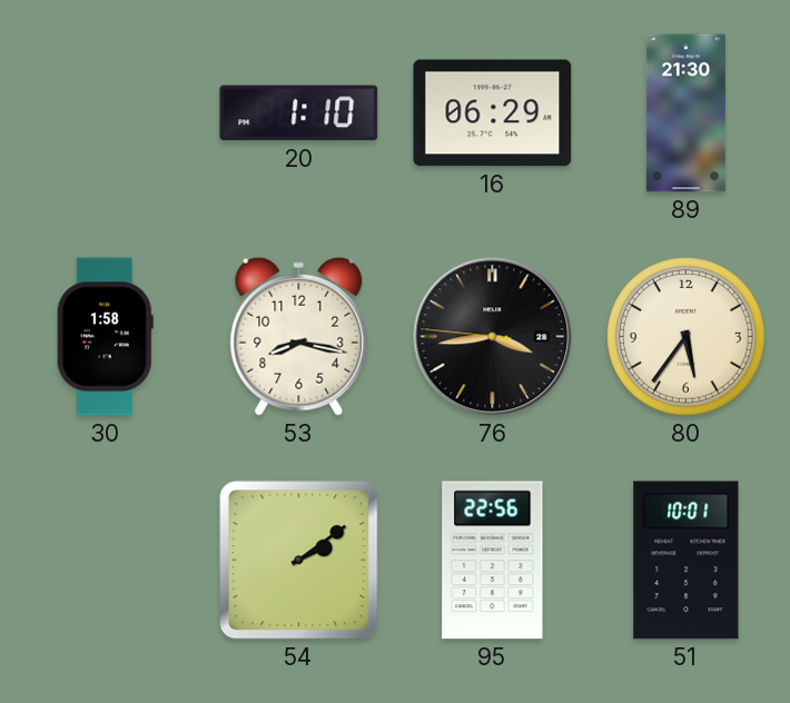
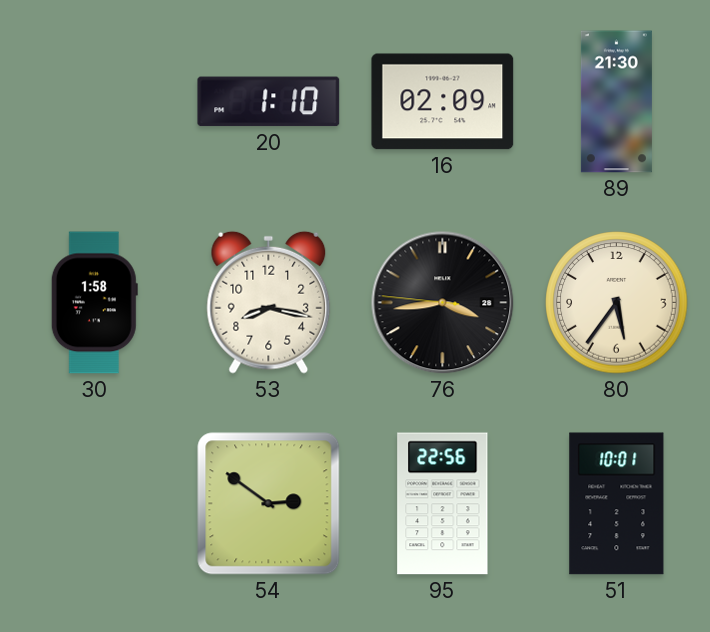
16: 06:29 -> 02:09 (443, 102)
54: 2:09 -> 2:51 (269, 504)
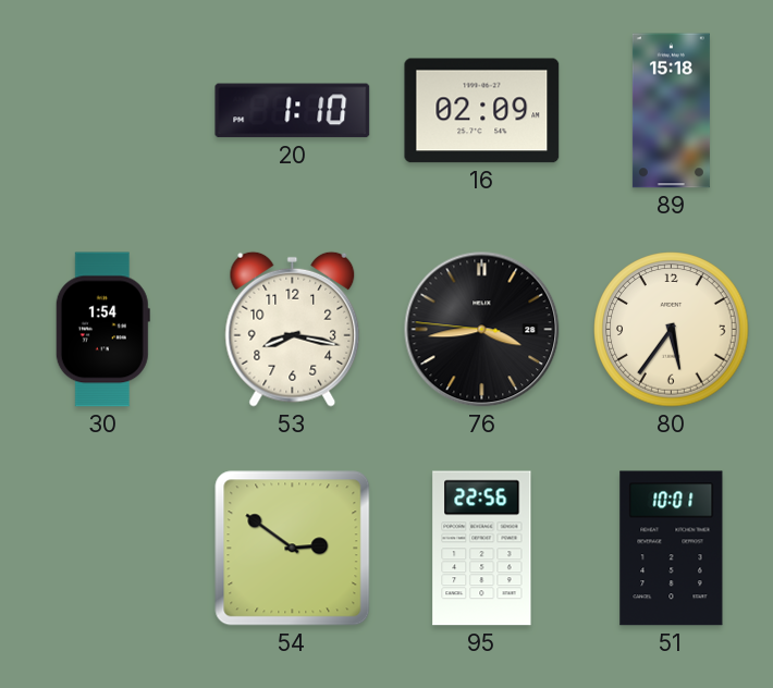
89: 21:30 -> 15:18 (671, 111)
30: 1:58 -> 1:54 (102, 330)
